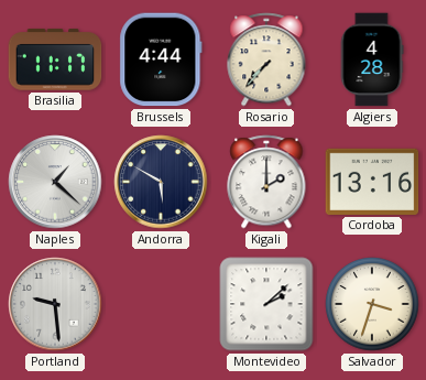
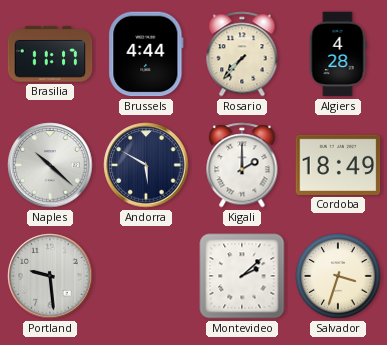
Naples: 1:22 -> 10:22 (50, 165)
Cordoba: 13:16 -> 18:49 (338, 165)
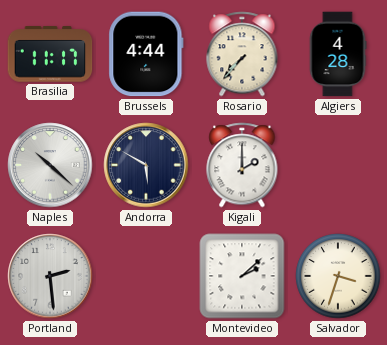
Cordoba: 18:49 -> none (338, 165)
Portland: 9:29 -> 2:29 (50, 276)
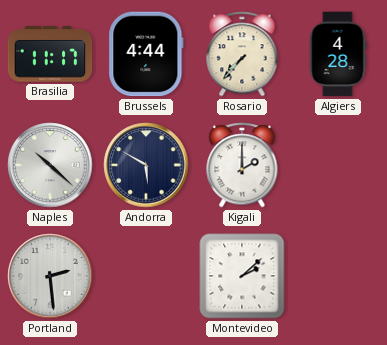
Salvador: 3:33 -> none (338, 276)
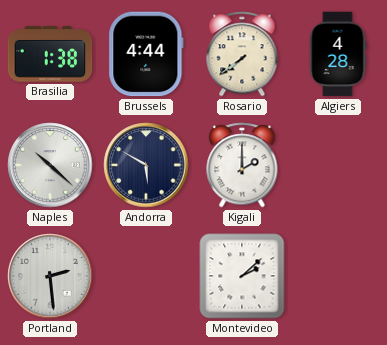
Brasilia: 11:17 -> 1:38 (50, 54)
Rosario: 7:37 -> 7:39 (242, 54)
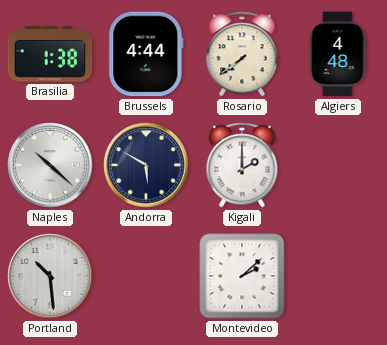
Algiers: 4:28 -> 4:48 (338, 54)
Portland: 2:29 -> 10:29 (50, 276)
